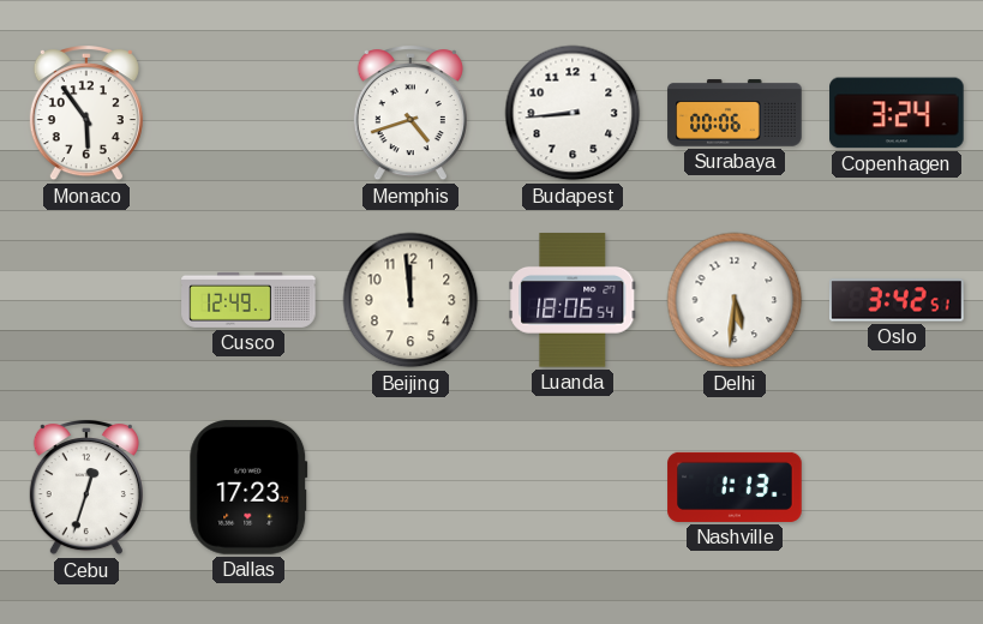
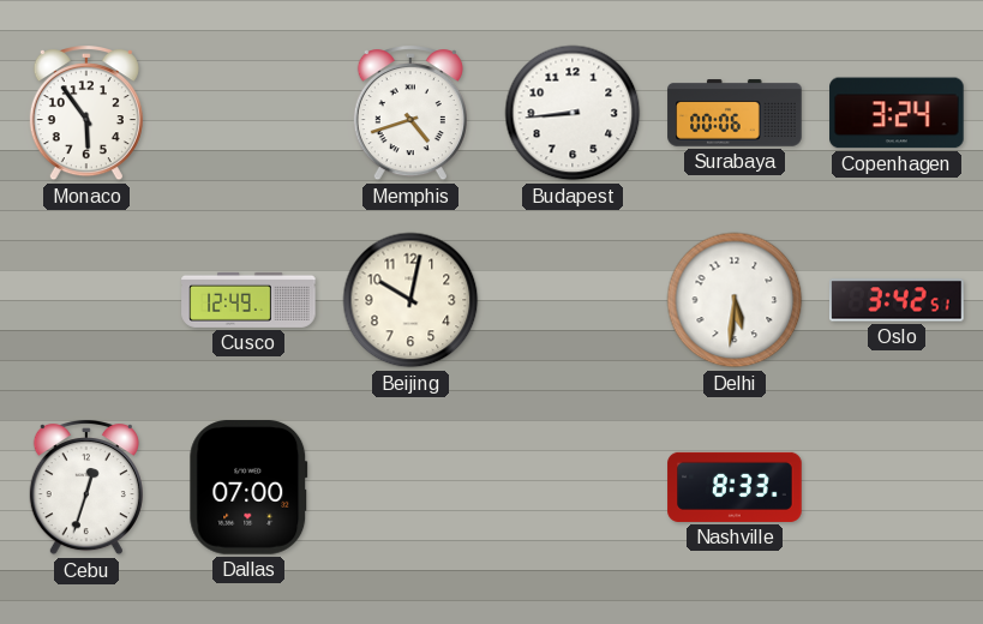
Beijing: 11:59 -> 10:02 (410, 300)
Luanda: 18:06 -> none (573, 300)
Dallas: 17:23 -> 07:00 (248, 487)
Nashville: 1:13 -> 8:33 (735, 487)
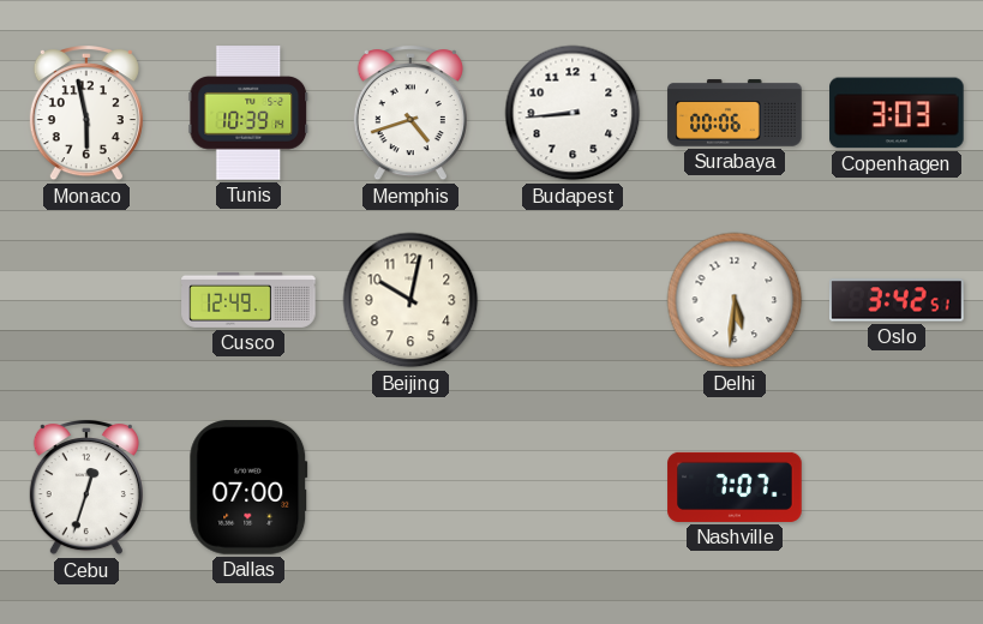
Monaco: 5:54 -> 5:58 (86, 114)
Tunis: none -> 10:39 (248, 113)
Copenhagen: 3:24 -> 3:03 (897, 113)
Nashville: 8:33 -> 7:07 (735, 487)
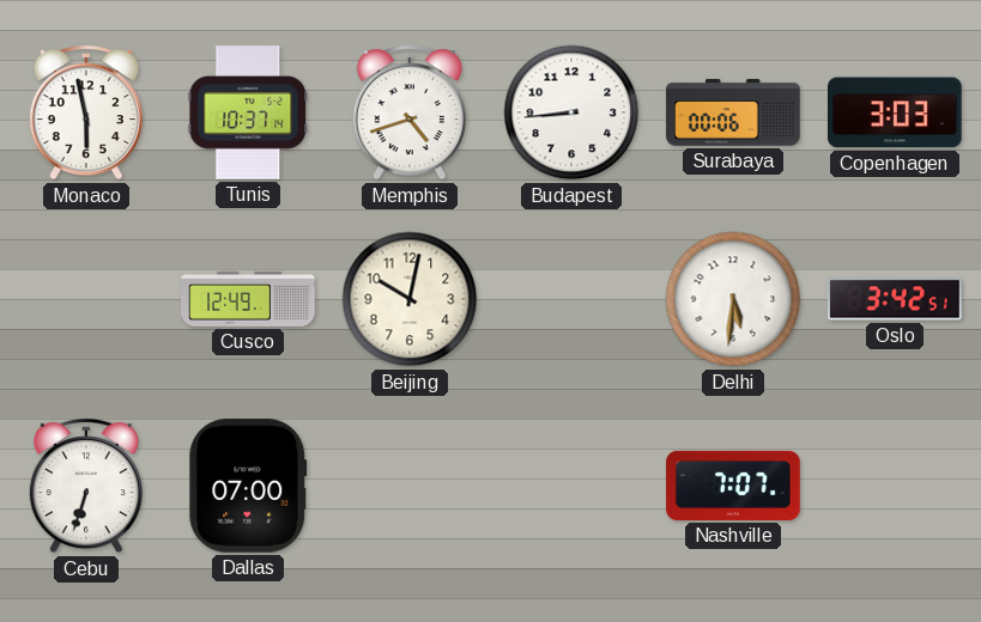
Tunis: 10:39 -> 10:37 (248, 112)
Cebu: 12:33 -> 6:33 (86, 487)
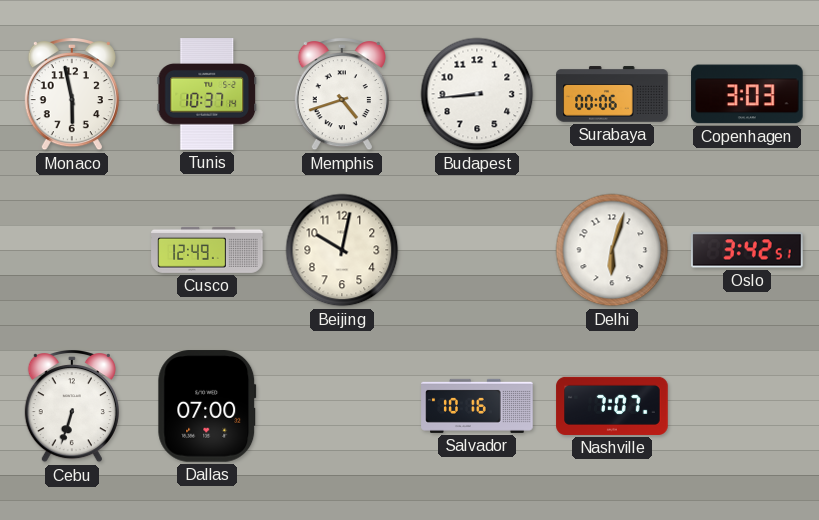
Delhi: 5:31 -> 6:03 (612, 250)
Salvador: none -> 10:16 (477, 406)
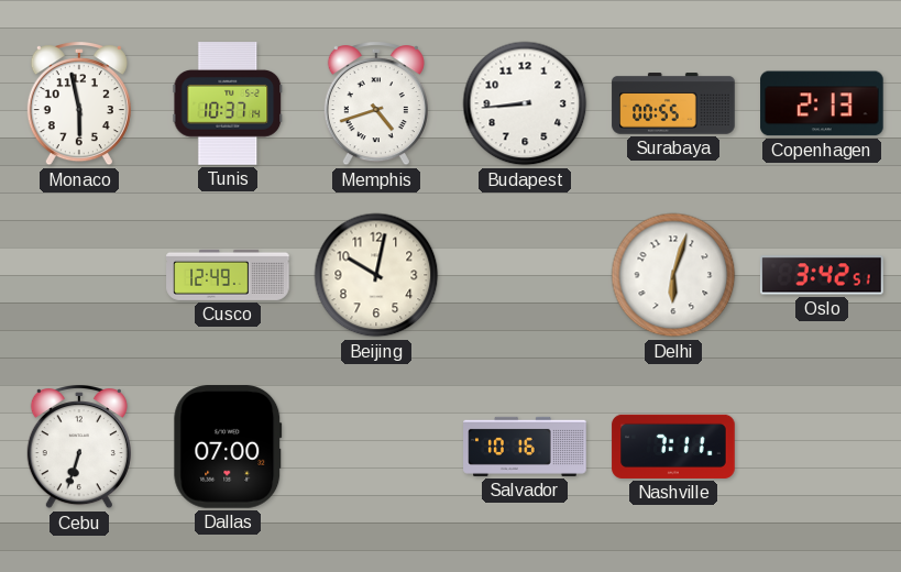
Surabaya: 00:06 -> 00:55 (673, 103)
Copenhagen: 3:03 -> 2:13 (822, 103)
Nashville: 7:07 -> 7:11 (673, 447)
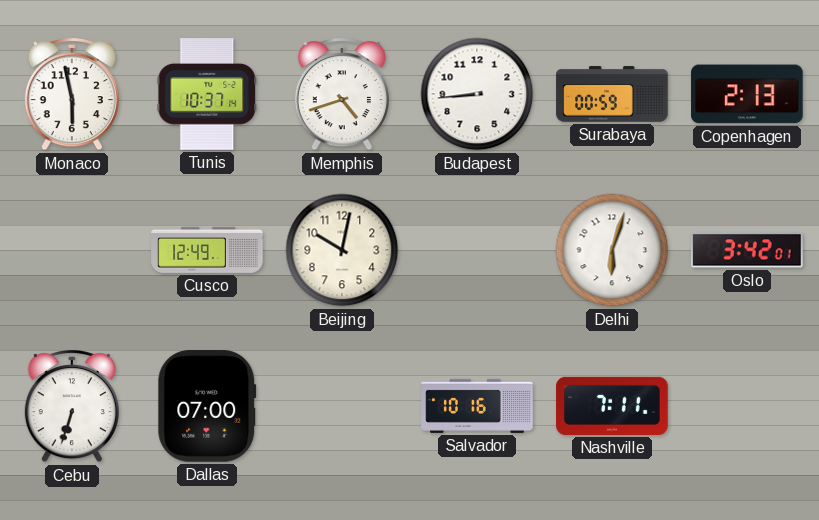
Surabaya: 00:55 -> 00:59 (612, 94)
Oslo: 3:42:51 -> 3:42:01 (747, 250)
